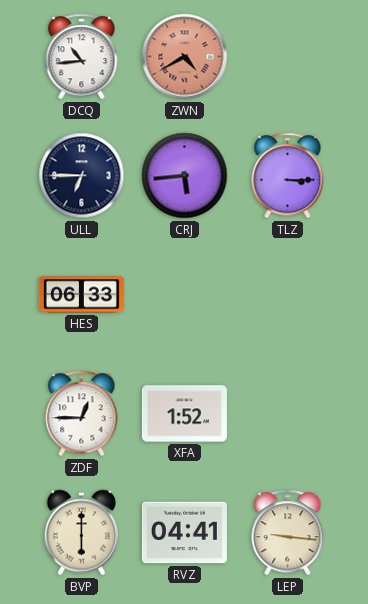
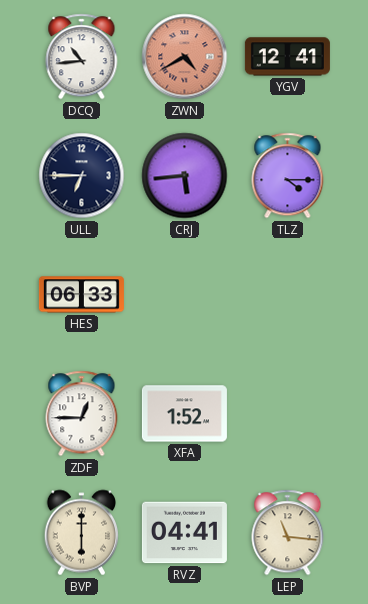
YGV: none -> 12:41 (287, 57)
TLZ: 3:15 -> 4:15 (288, 176)
LEP: 9:16 -> 11:16 (288, 533)
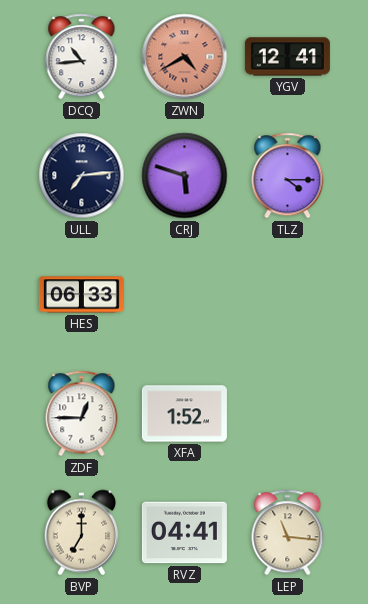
ULL: 6:45 -> 7:14 (82, 176)
CRJ: 5:44 -> 5:48 (185, 176)
BVP: 6:00 -> 7:00 (81, 533)
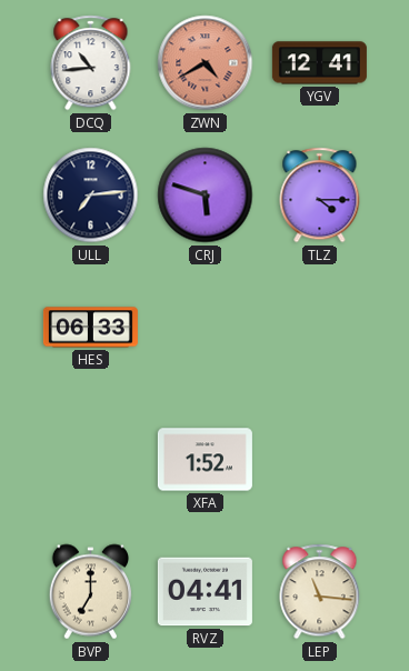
ZDF: 12:45 -> none (82, 414)
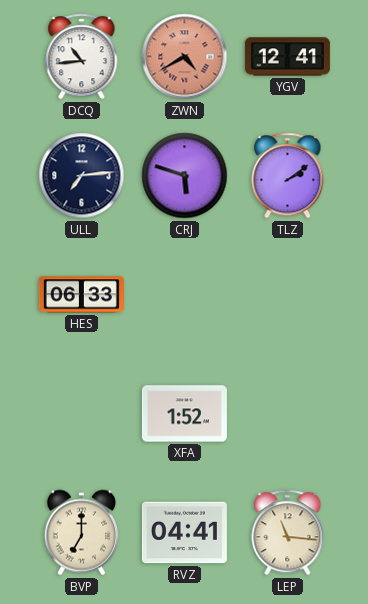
TLZ: 4:15 -> 2:09 (288, 176)
